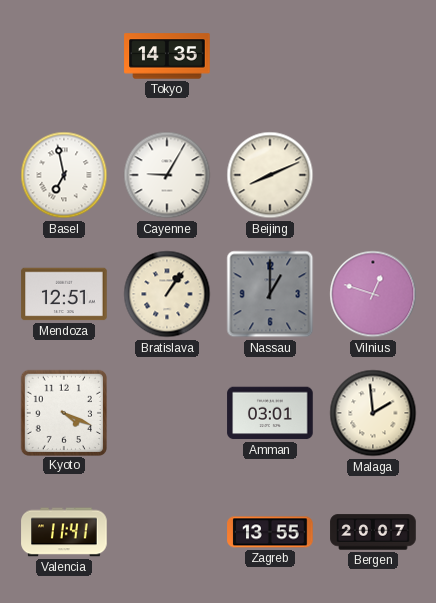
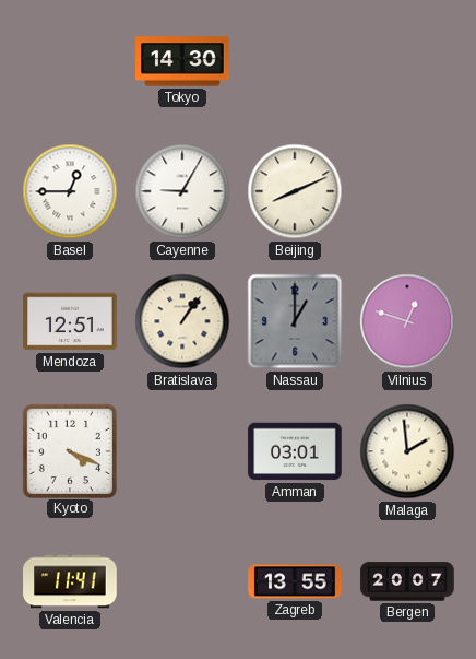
Tokyo: 14:35 -> 14:30 (182, 61)
Basel: 6:58 -> 12:45 (70, 191)
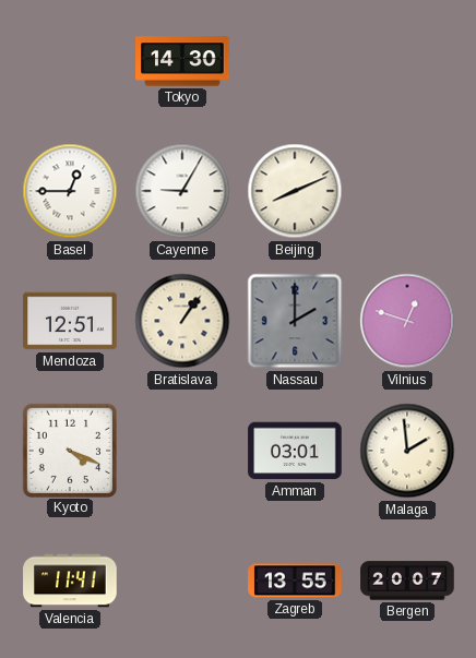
Nassau: 1:00 -> 2:00 (295, 321)
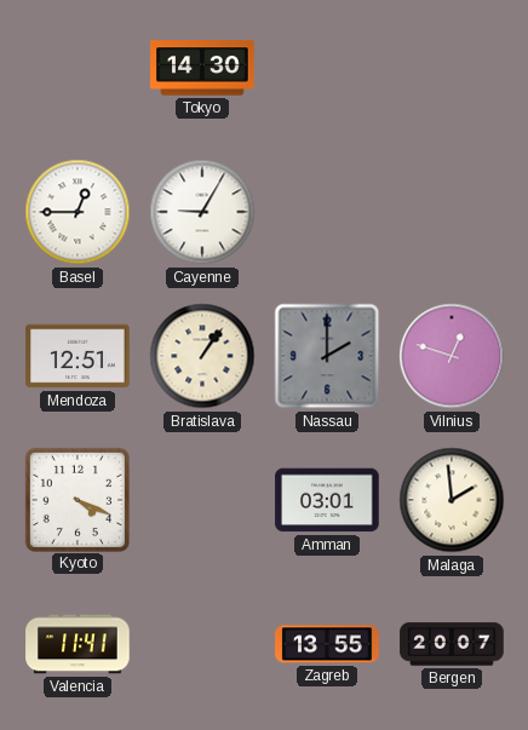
Beijing: 8:11 -> none (295, 191)
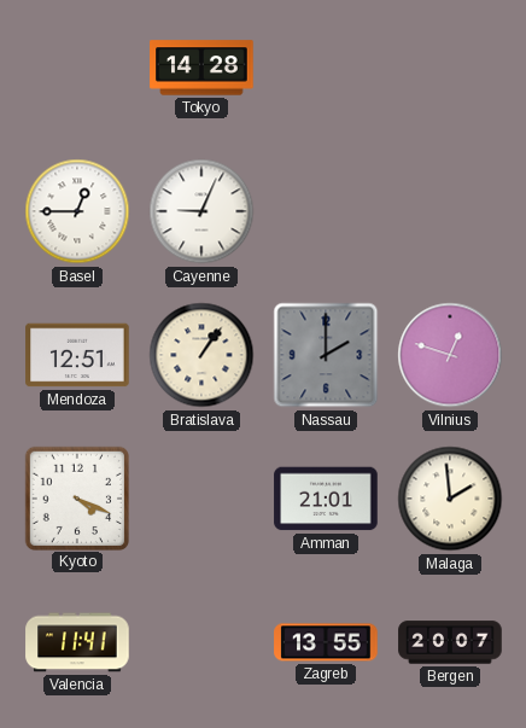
Tokyo: 14:30 -> 14:28 (201, 68)
Cayenne: 9:05 -> 9:04 (201, 211)
Amman: 03:01 -> 21:01 (326, 499)
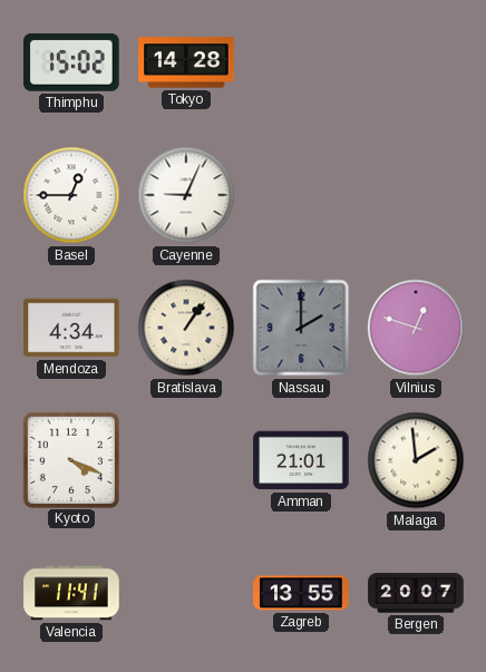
Thimphu: none -> 15:02 (72, 62)
Mendoza: 12:51 -> 4:34 (71, 328)
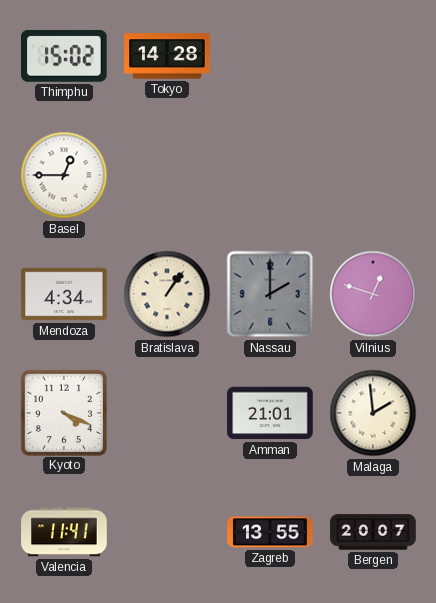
Cayenne: 9:04 -> none (186, 195)
